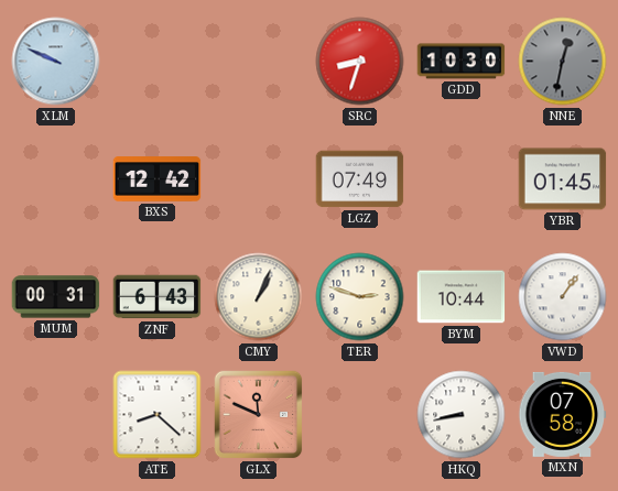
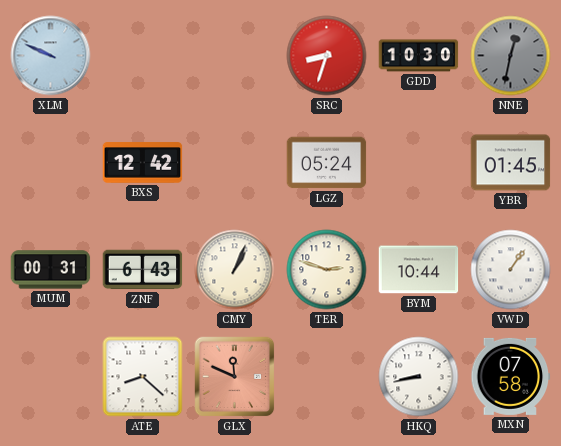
LGZ: 07:49 -> 05:24 (327, 163)
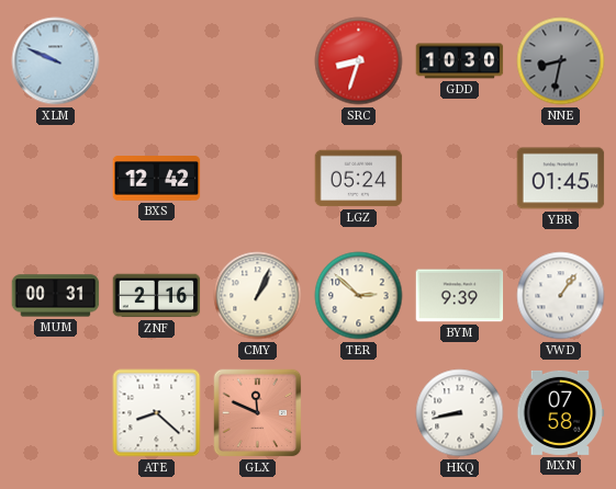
NNE: 12:32 -> 8:32 (561, 61)
ZNF: 6:43 -> 2:16 (157, 296)
TER: 2:48 -> 2:52 (359, 296)
BYM: 10:44 -> 9:39 (460, 296)
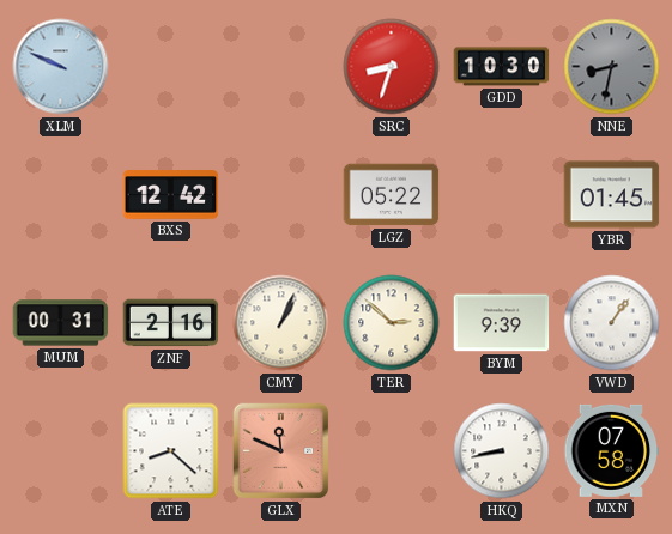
LGZ: 05:24 -> 05:22 (392, 195)
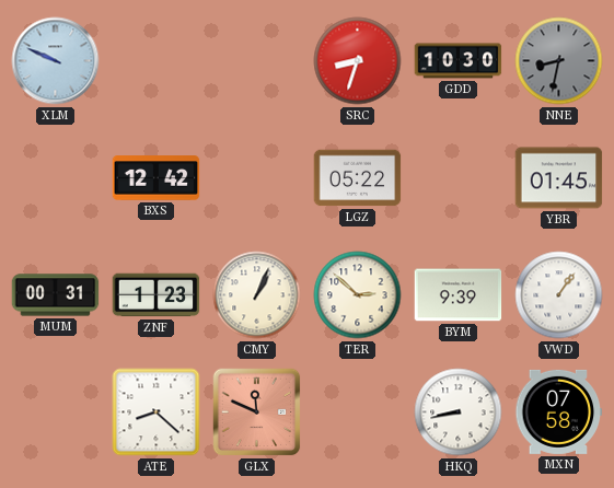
ZNF: 2:16 -> 1:23 (157, 295)
